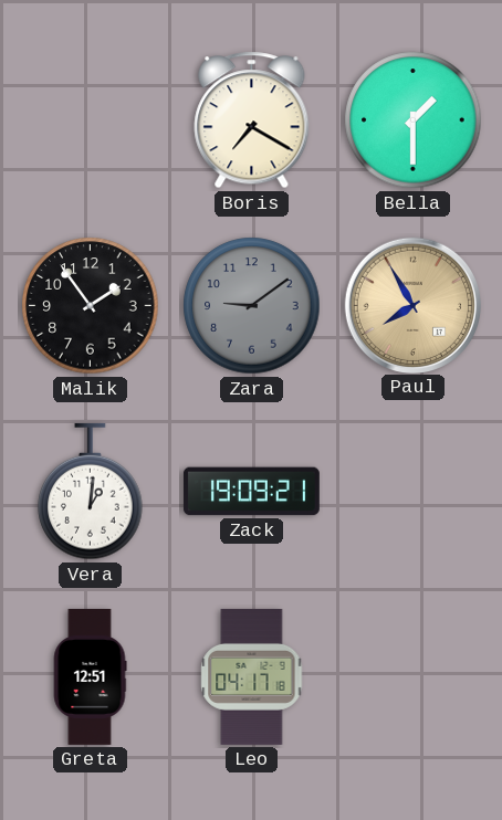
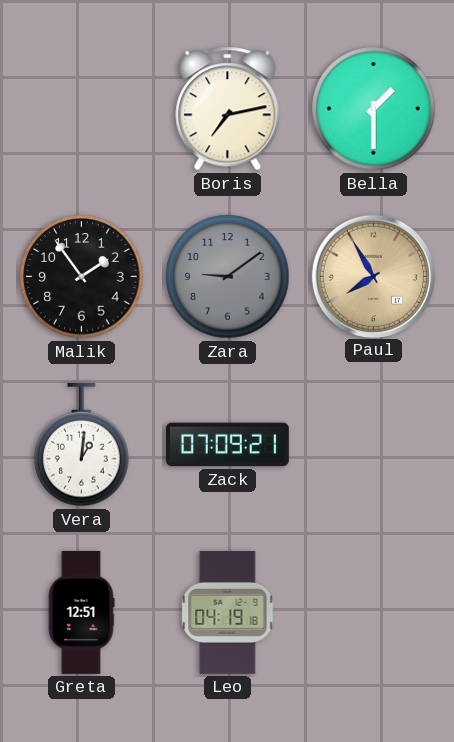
Boris: 7:20 -> 7:13 (228, 109)
Zack: 19:09 -> 07:09 (227, 445)
Leo: 04:17 -> 04:19 (228, 612)
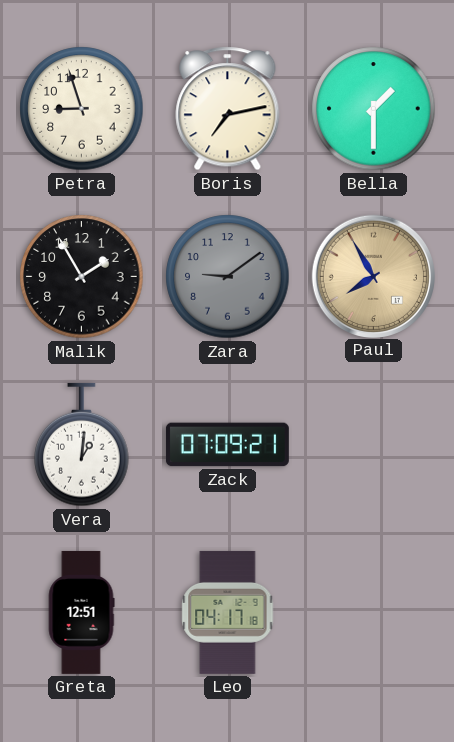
Petra: none -> 8:57 (82, 109)
Malik: 1:54 -> 1:55 (82, 277)
Leo: 04:19 -> 04:17 (228, 612)
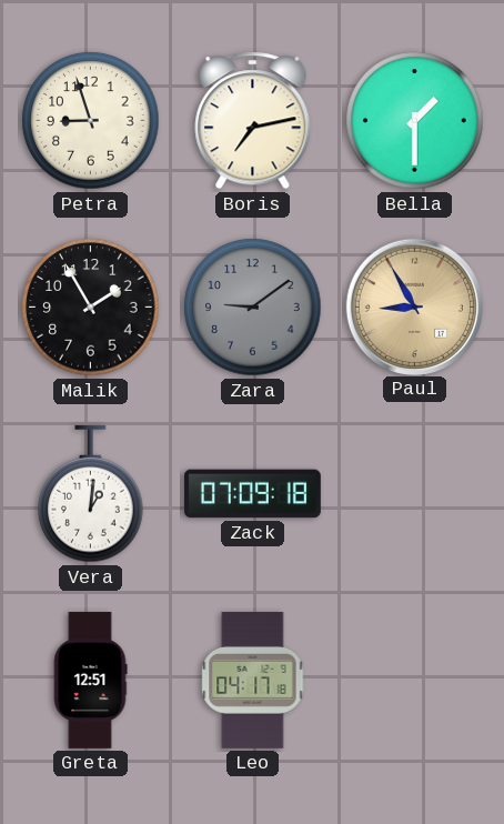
Paul: 7:55 -> 8:55 (414, 307)
Zack: 07:09:21 -> 07:09:18 (252, 494)
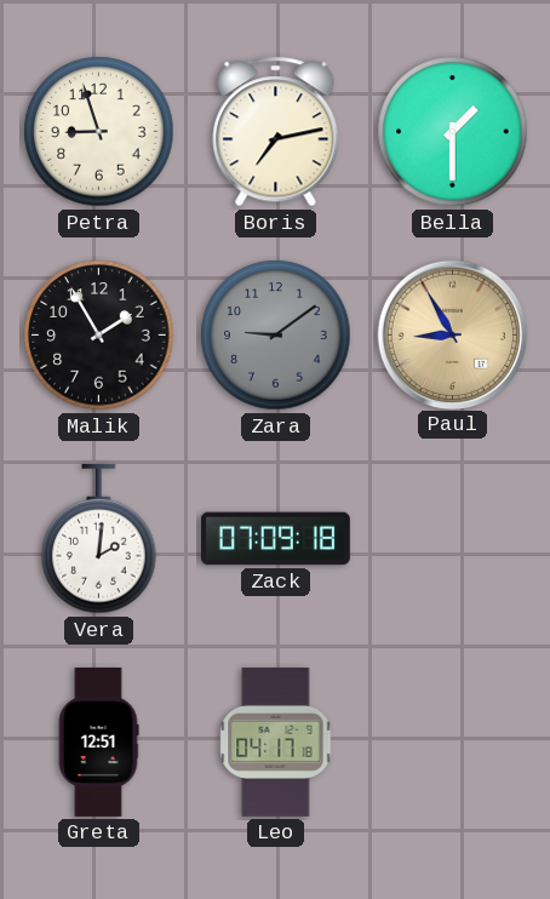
Vera: 1:01 -> 2:01 (99, 539)
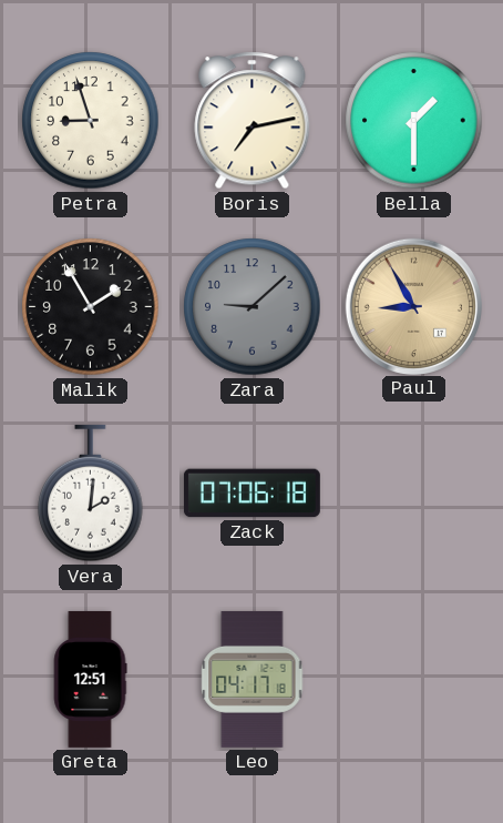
Zara: 9:09 -> 9:08 (253, 307)
Zack: 07:09 -> 07:06 (251, 494)
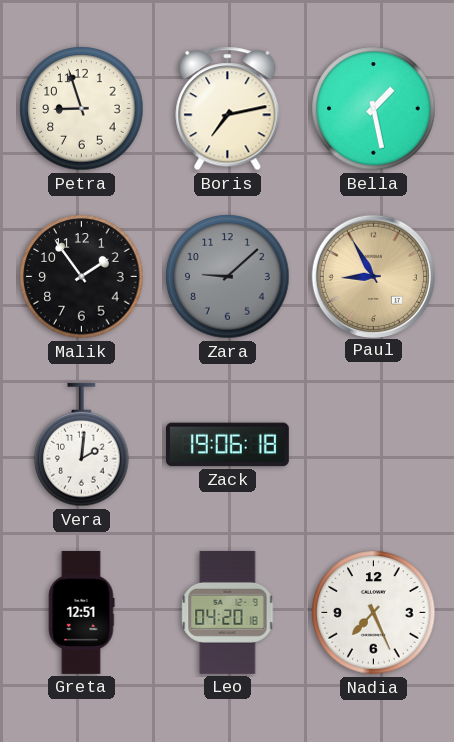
Bella: 1:30 -> 1:28 (374, 109)
Malik: 1:55 -> 1:54 (82, 277)
Zack: 07:06 -> 19:06 (227, 445)
Leo: 04:17 -> 04:20 (228, 612)
Nadia: none -> 7:26 (374, 613)
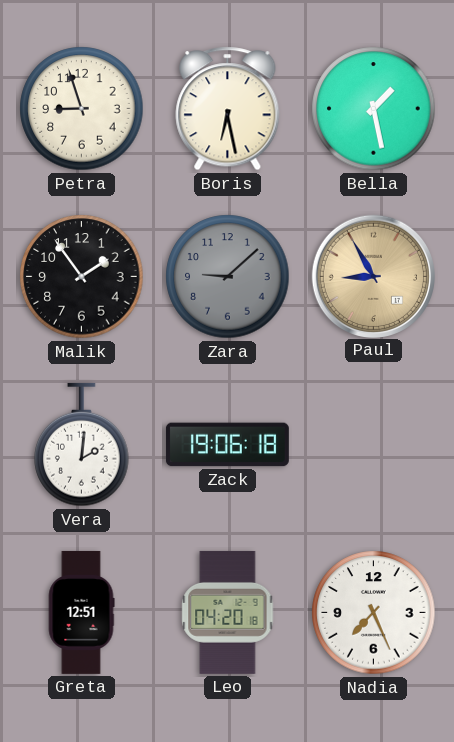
Boris: 7:13 -> 6:28 (228, 109)
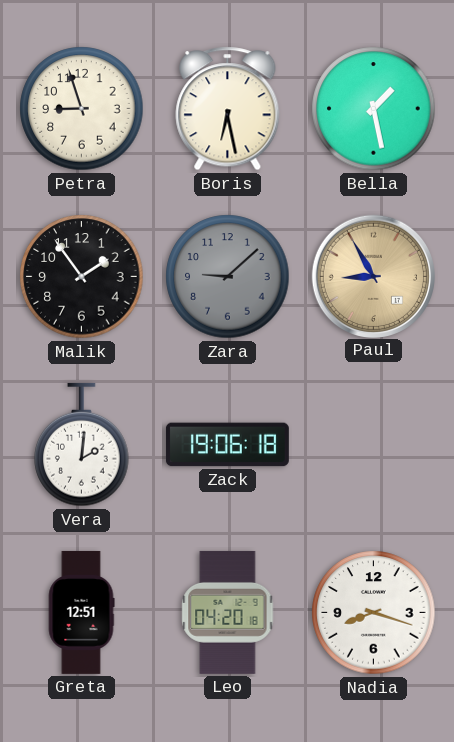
Nadia: 7:26 -> 8:18 (374, 613)
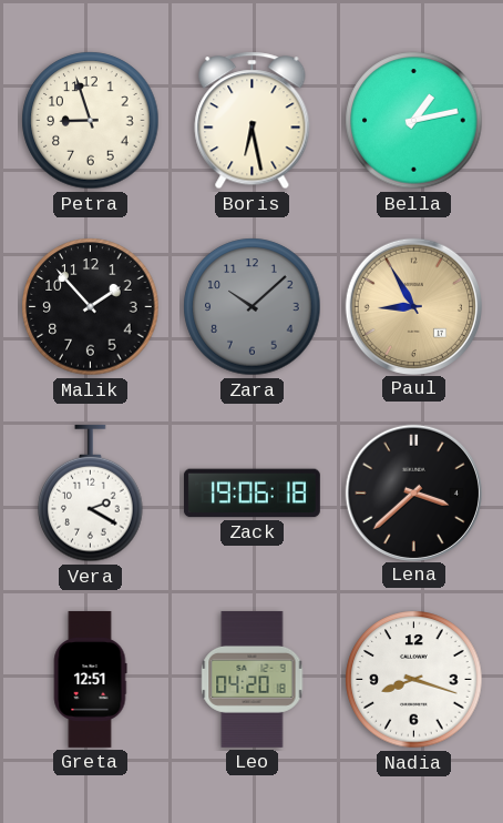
Bella: 1:28 -> 1:13 (414, 121)
Malik: 1:54 -> 1:53 (91, 307)
Zara: 9:08 -> 10:08 (253, 307)
Vera: 2:01 -> 2:20 (91, 494)
Lena: none -> 3:38 (413, 492)
